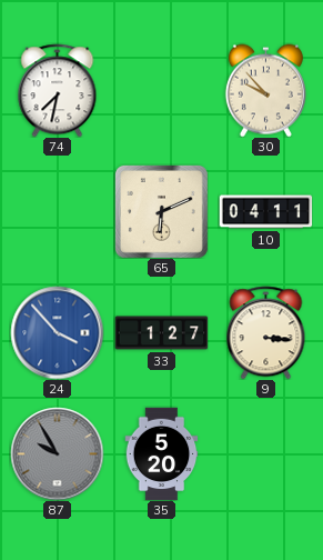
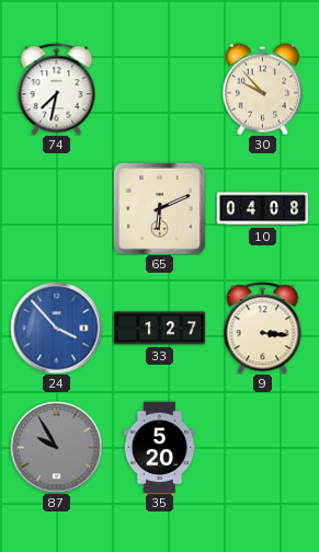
10: 04:11 -> 04:08 (262, 209)
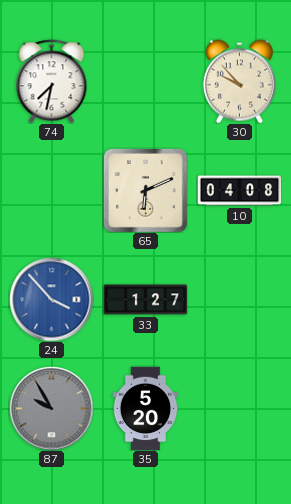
9: 3:16 -> none (263, 327)
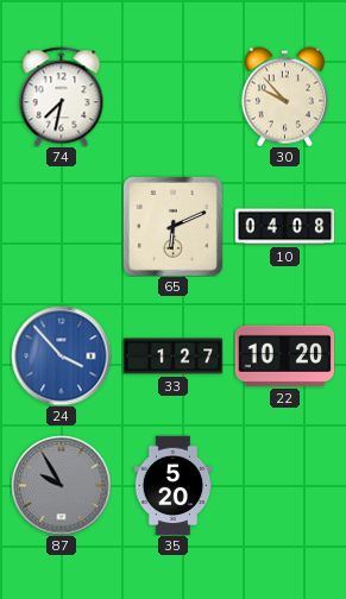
22: none -> 10:20 (284, 355)
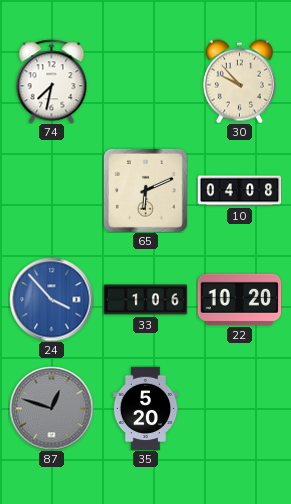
33: 1:27 -> 1:06 (145, 300)
87: 9:55 -> 12:48 (51, 408)
